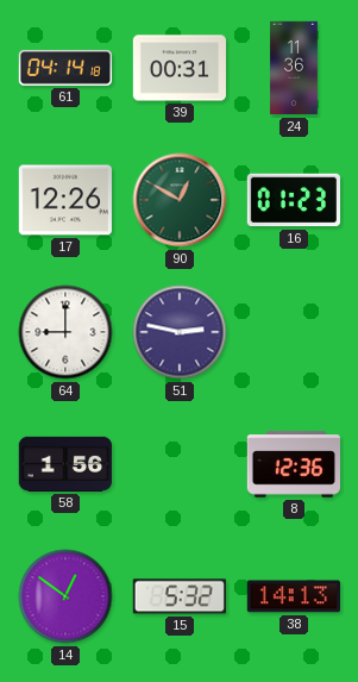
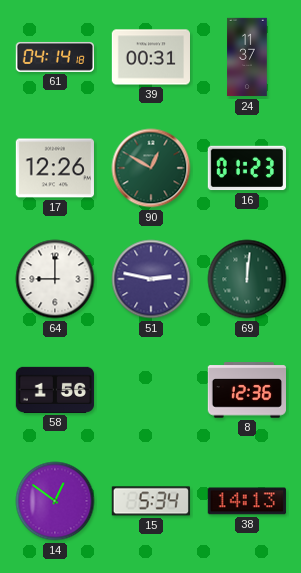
24: 11:36 -> 11:37 (247, 57)
69: none -> 12:01 (247, 279)
15: 5:32 -> 5:34 (151, 501)
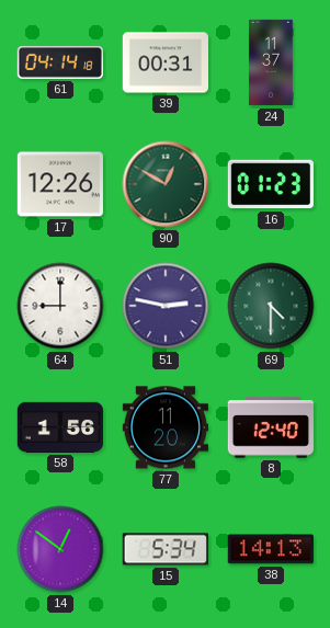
69: 12:01 -> 4:30 (271, 306)
77: none -> 11:20 (164, 427)
8: 12:36 -> 12:40 (270, 427)
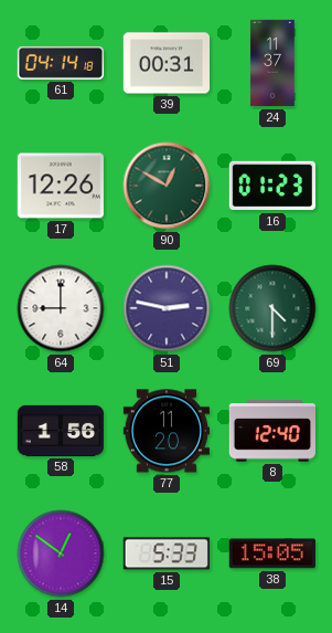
15: 5:34 -> 5:33 (167, 553)
38: 14:13 -> 15:05 (272, 553)
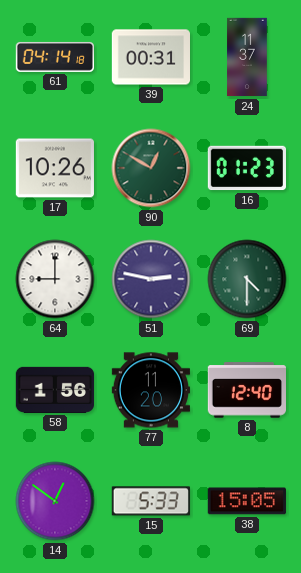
17: 12:26 -> 10:26 (55, 168)
